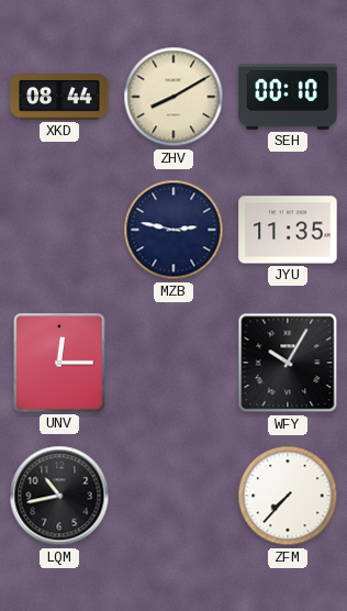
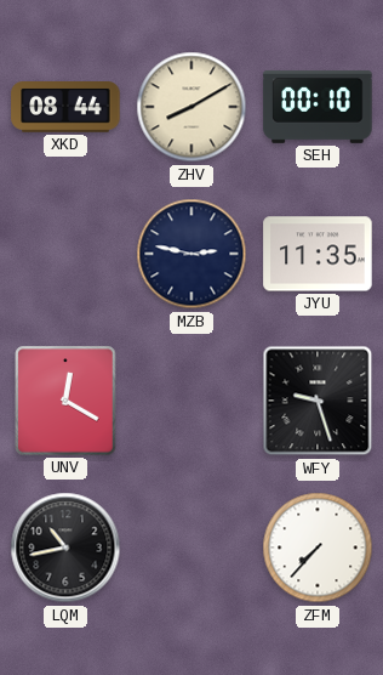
UNV: 12:15 -> 12:20 (65, 401)
WFY: 10:05 -> 9:27 (318, 401)
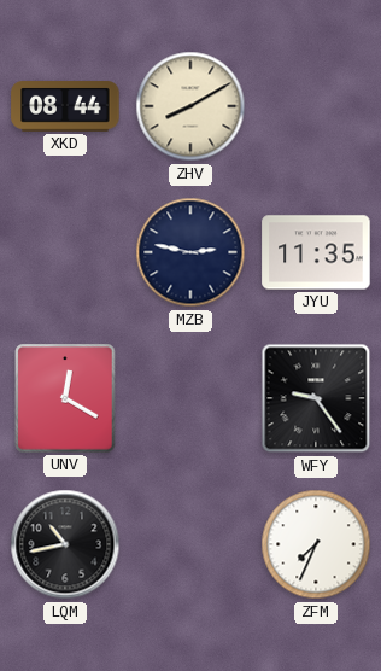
SEH: 00:10 -> none (318, 107)
WFY: 9:27 -> 9:24 (316, 398)
ZFM: 7:37 -> 7:34 (316, 544)
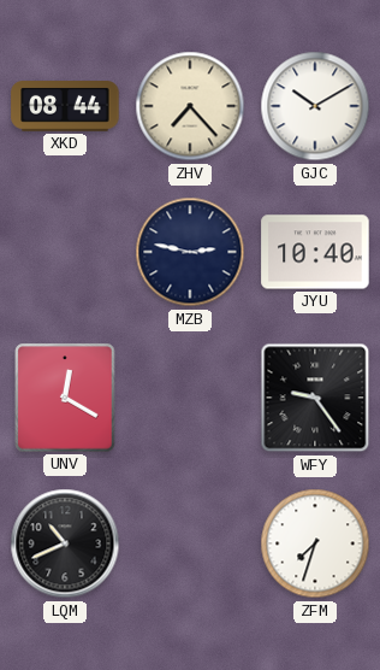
ZHV: 8:10 -> 7:23 (190, 106)
GJC: none -> 10:10 (315, 106)
JYU: 11:35 -> 10:40 (315, 252)
LQM: 10:43 -> 10:41 (65, 543)
ZFM: 7:34 -> 7:33 (315, 543)
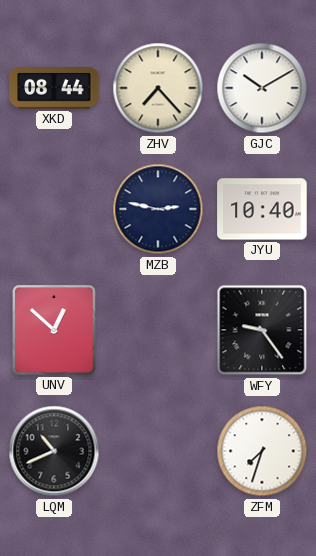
UNV: 12:20 -> 12:52 (54, 330)
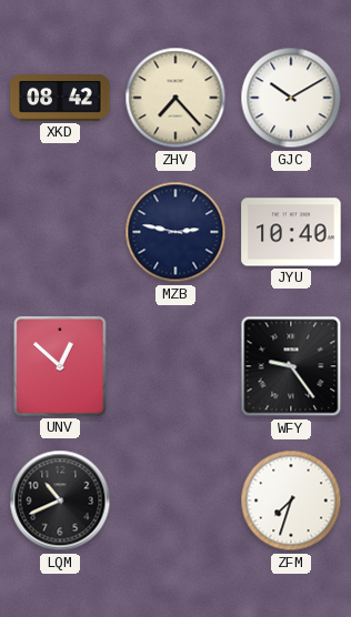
XKD: 08:44 -> 08:42 (60, 99)
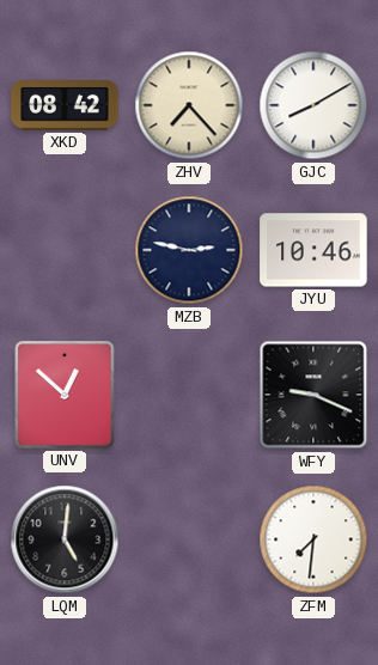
GJC: 10:10 -> 8:10 (313, 105)
JYU: 10:40 -> 10:46 (313, 250)
WFY: 9:24 -> 9:19 (313, 395)
LQM: 10:41 -> 5:01 (65, 539)
ZFM: 7:33 -> 7:31 (313, 539)
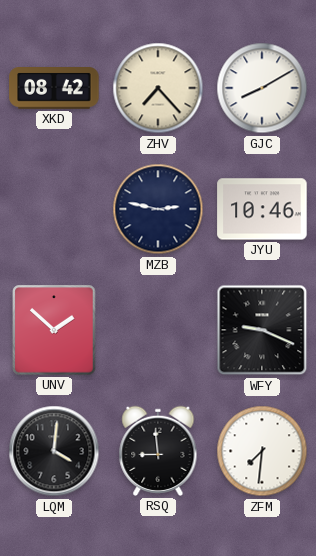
UNV: 12:52 -> 1:52 (54, 330)
LQM: 5:01 -> 4:01 (54, 451)
RSQ: none -> 8:59 (158, 451)
